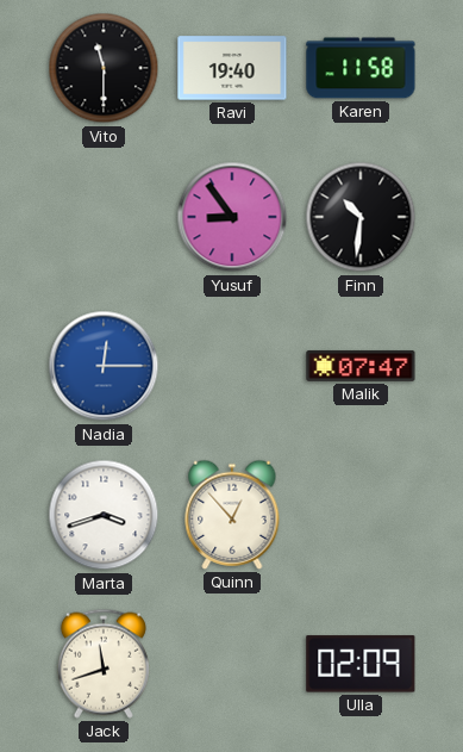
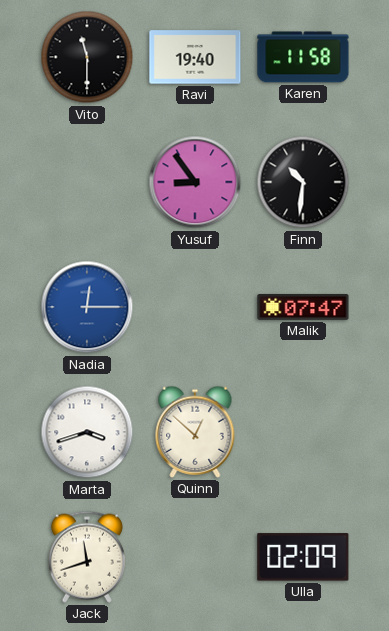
Quinn: 12:53 -> 12:52 (195, 432)
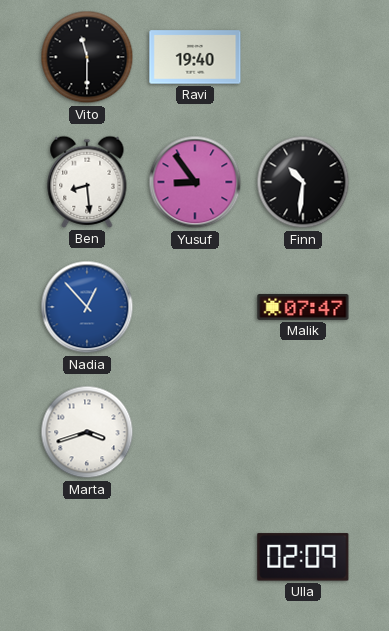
Karen: 11:58 -> none (303, 57)
Ben: none -> 8:29 (87, 182)
Nadia: 12:15 -> 12:53 (87, 307)
Quinn: 12:52 -> none (195, 432)
Jack: 11:42 -> none (87, 557)
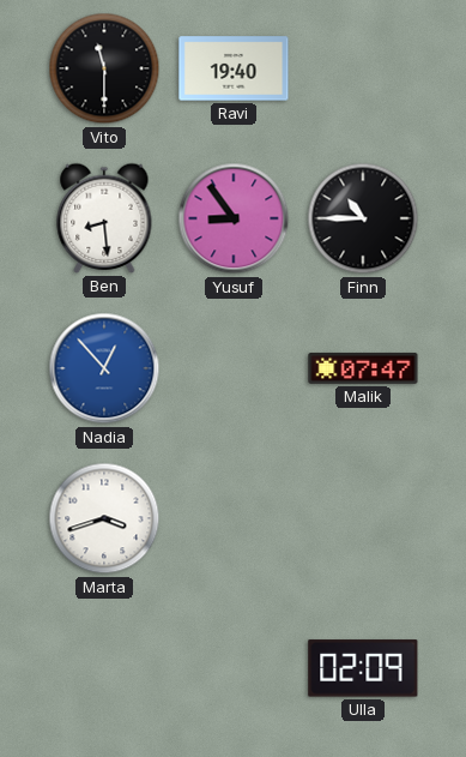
Finn: 10:31 -> 10:45 (363, 218)
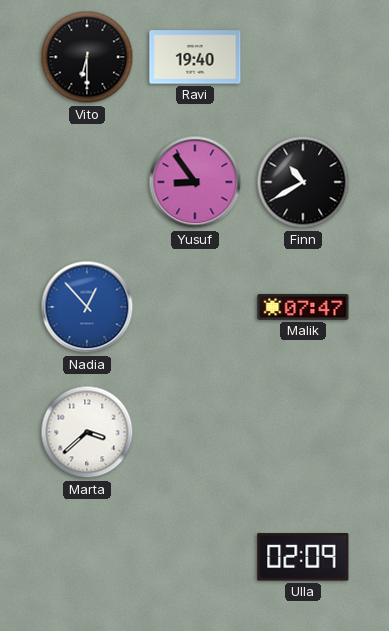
Vito: 11:30 -> 6:30 (87, 57)
Ben: 8:29 -> none (104, 218)
Finn: 10:45 -> 10:40 (303, 182)
Marta: 3:42 -> 3:38 (87, 432)
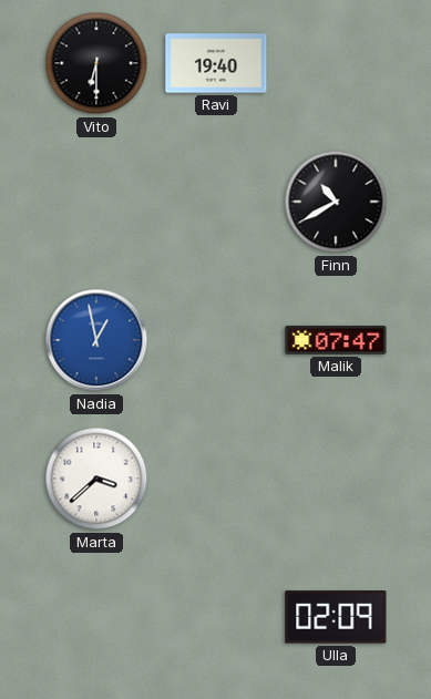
Yusuf: 8:54 -> none (195, 182)
Nadia: 12:53 -> 12:58 (96, 340)
